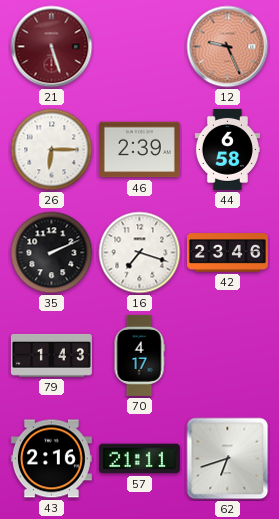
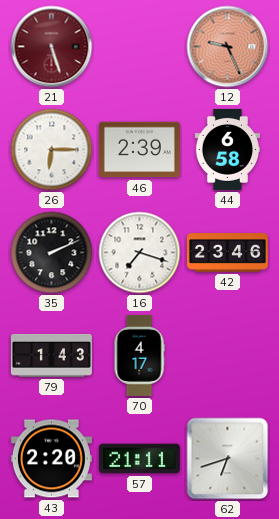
43: 2:16 -> 2:20 (51, 459)
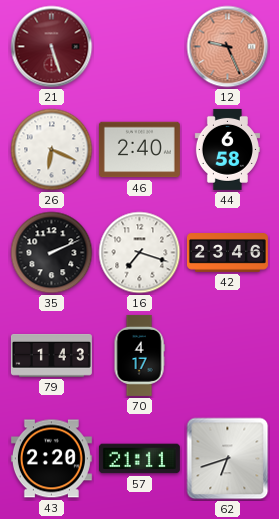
26: 6:15 -> 6:19 (52, 150)
46: 2:39 -> 2:40 (139, 150)
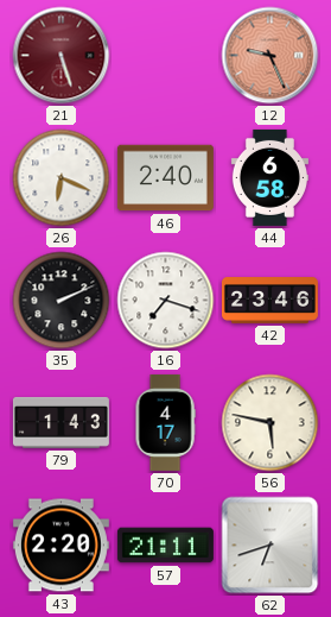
56: none -> 5:47 (270, 423)
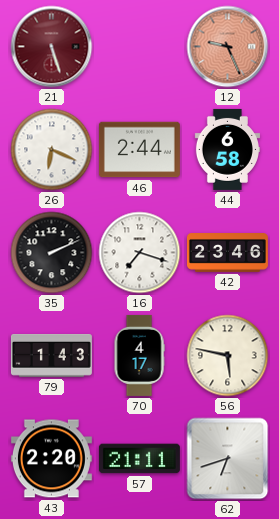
46: 2:40 -> 2:44 (139, 150)
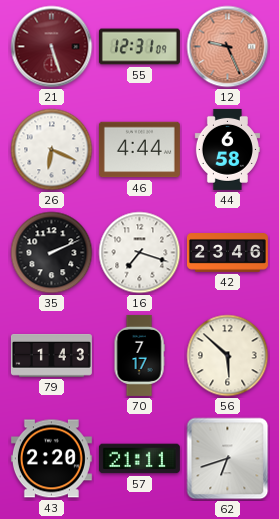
55: none -> 12:31 (139, 47)
46: 2:44 -> 4:44 (139, 150)
70: 4:17 -> 7:17 (139, 355)
56: 5:47 -> 5:52 (228, 356)
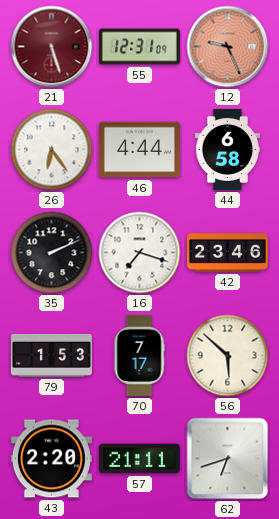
26: 6:19 -> 6:24 (52, 150)
79: 1:43 -> 1:53 (51, 355)
